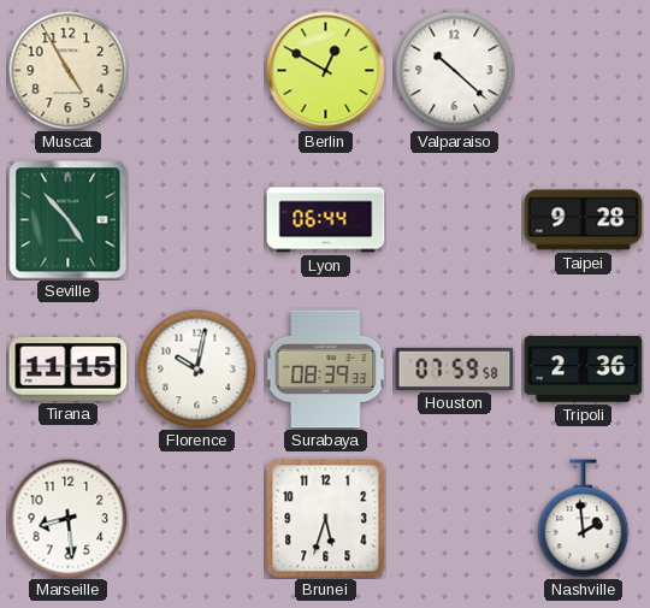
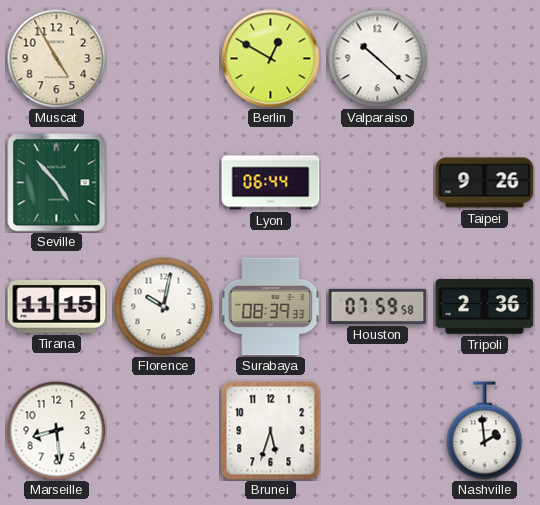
Taipei: 9:28 -> 9:26 (485, 183)
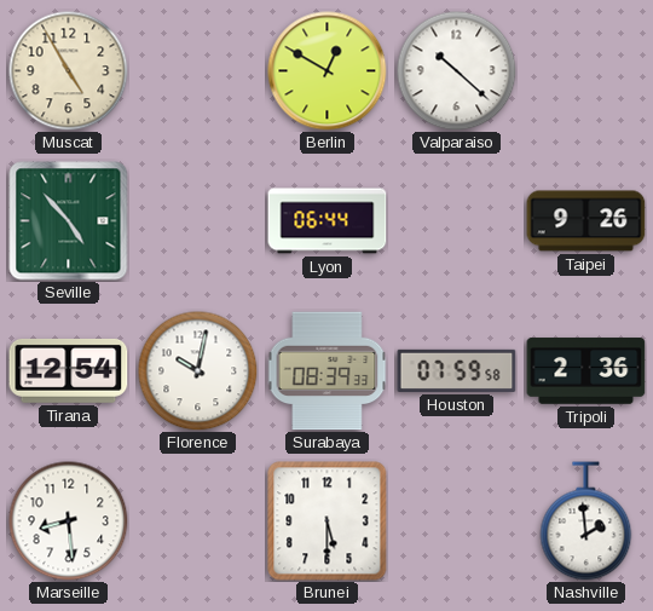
Tirana: 11:15 -> 12:54 (69, 370)
Brunei: 5:33 -> 5:30 (328, 521)
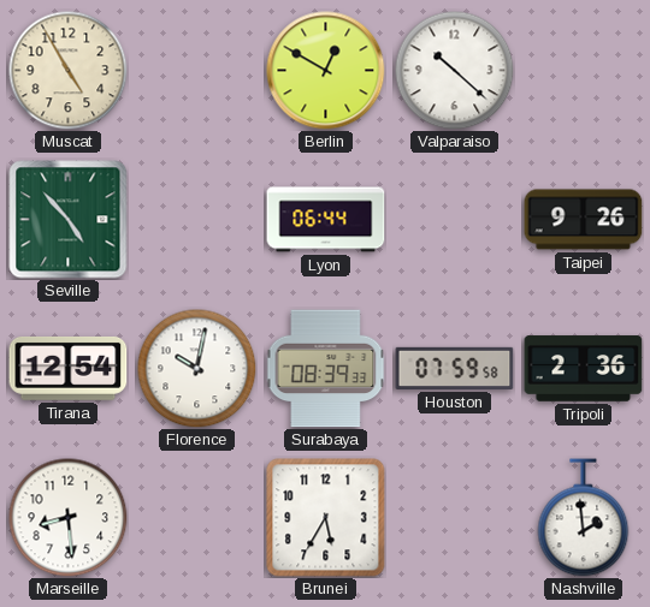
Brunei: 5:30 -> 5:35 (326, 518)
